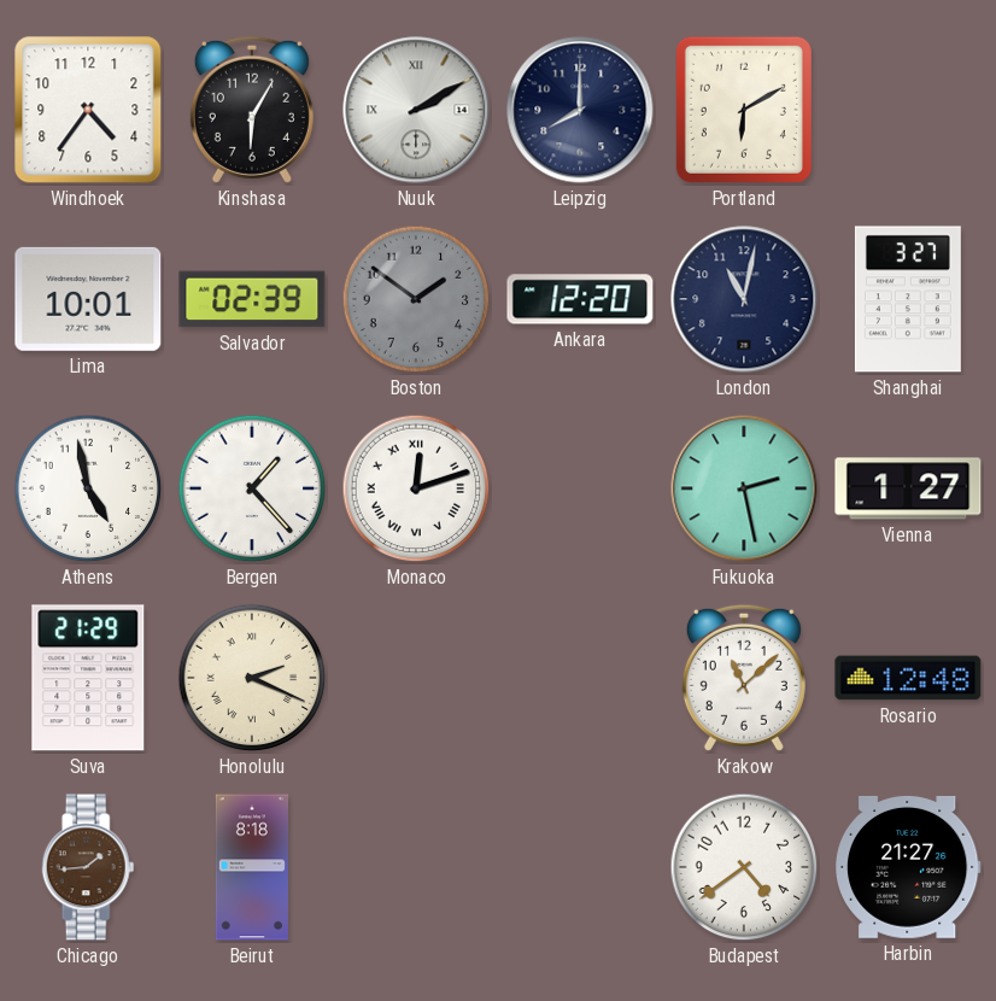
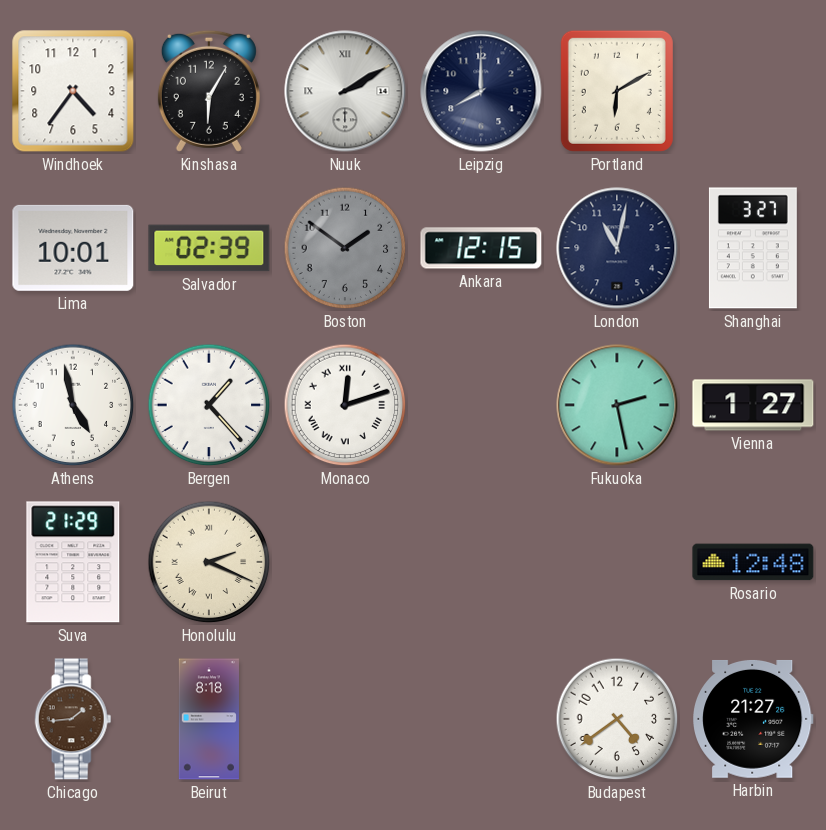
Ankara: 12:20 -> 12:15 (481, 248)
Krakow: 11:08 -> none (744, 678)
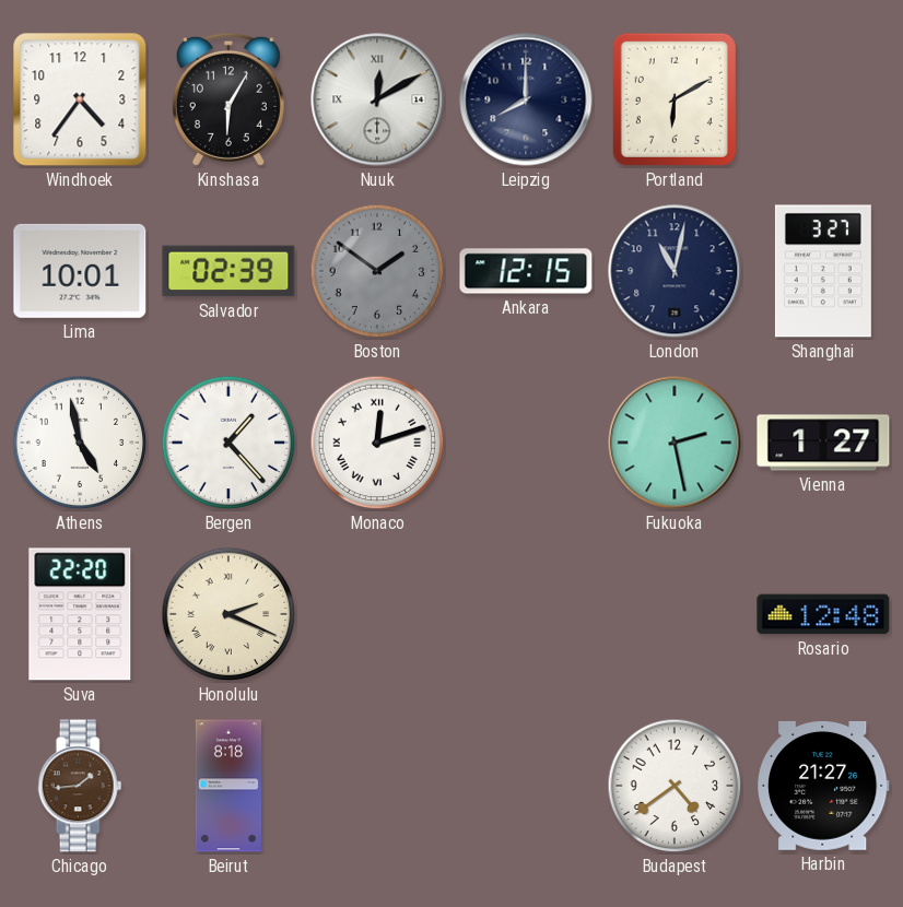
Nuuk: 2:10 -> 12:10 (377, 99)
Suva: 21:29 -> 22:20 (80, 614)
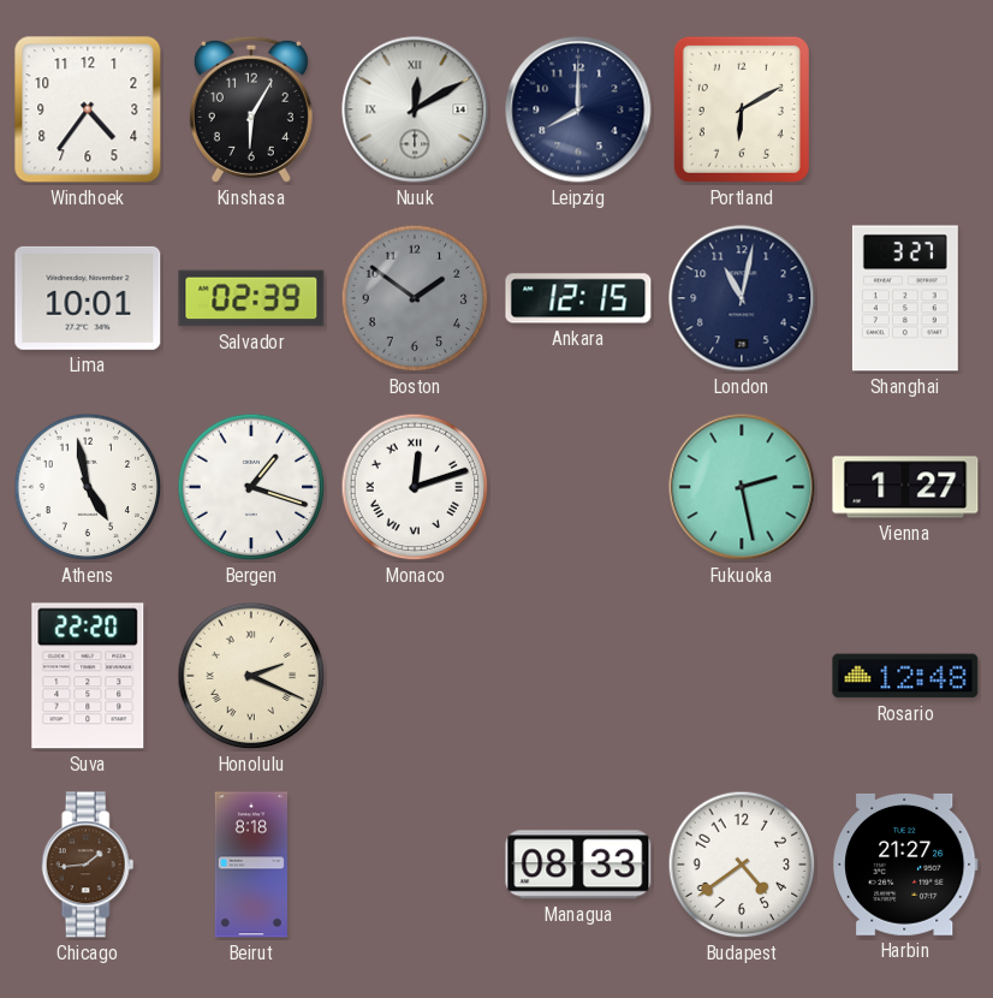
Bergen: 1:23 -> 1:18 (251, 487)
Managua: none -> 08:33 (578, 865)
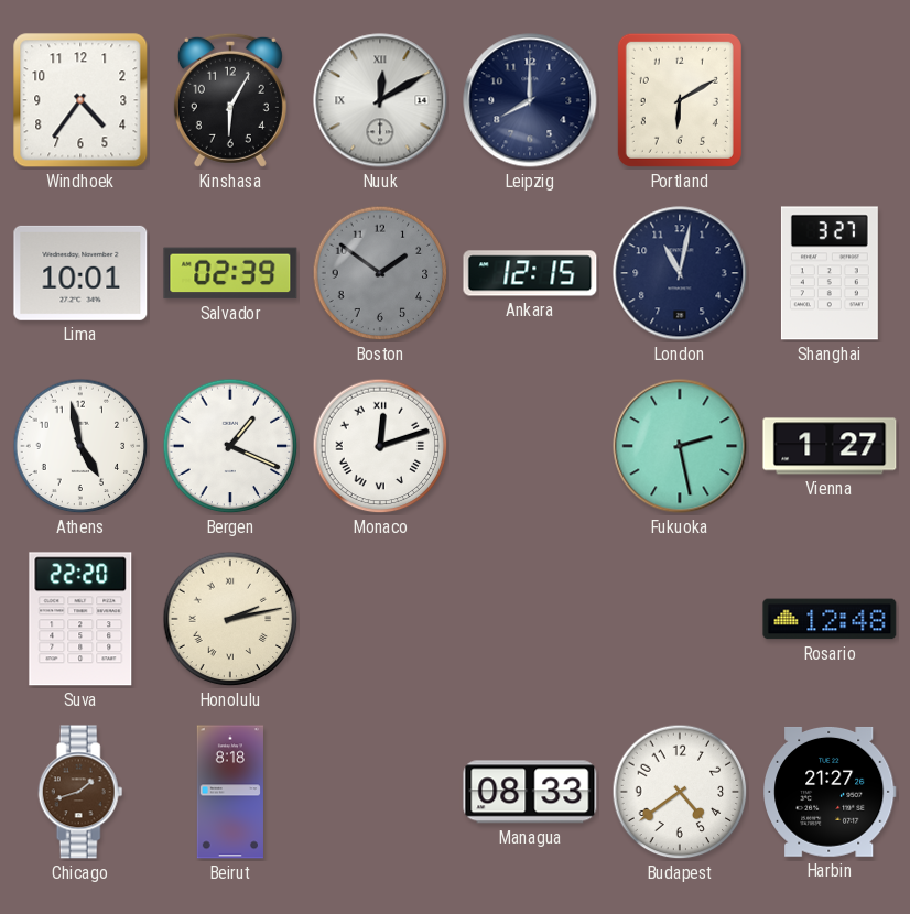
Bergen: 1:18 -> 1:19 (230, 446)
Honolulu: 2:19 -> 2:13 (230, 619)
Chicago: 1:44 -> 1:42 (80, 792)
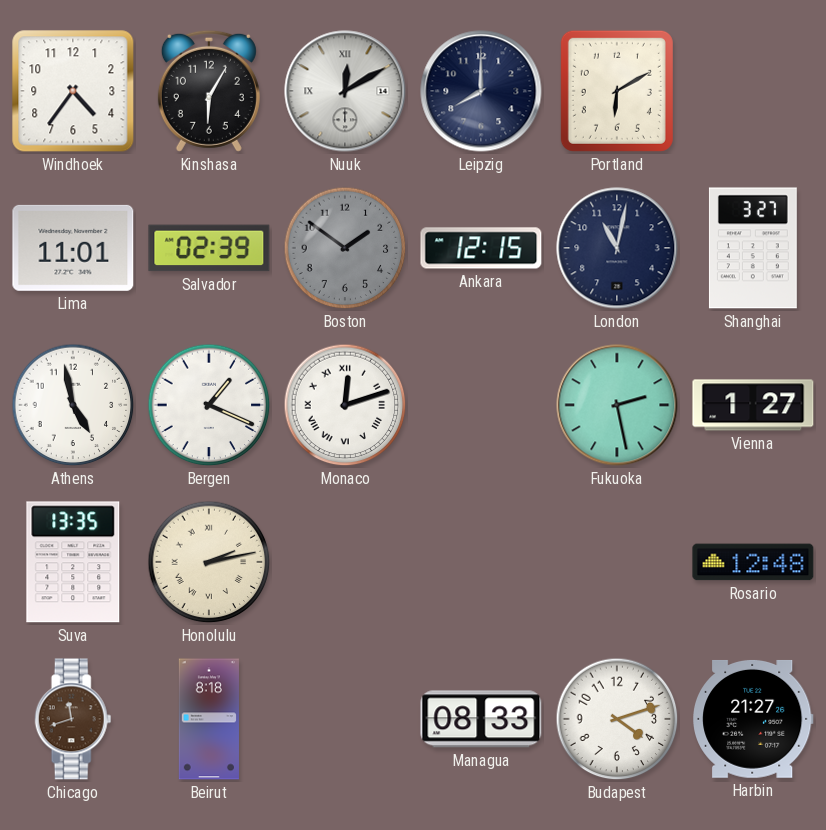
Lima: 10:01 -> 11:01 (73, 248)
Suva: 22:20 -> 13:35 (73, 562)
Chicago: 1:42 -> 11:42 (73, 719)
Budapest: 4:39 -> 4:12 (617, 719)
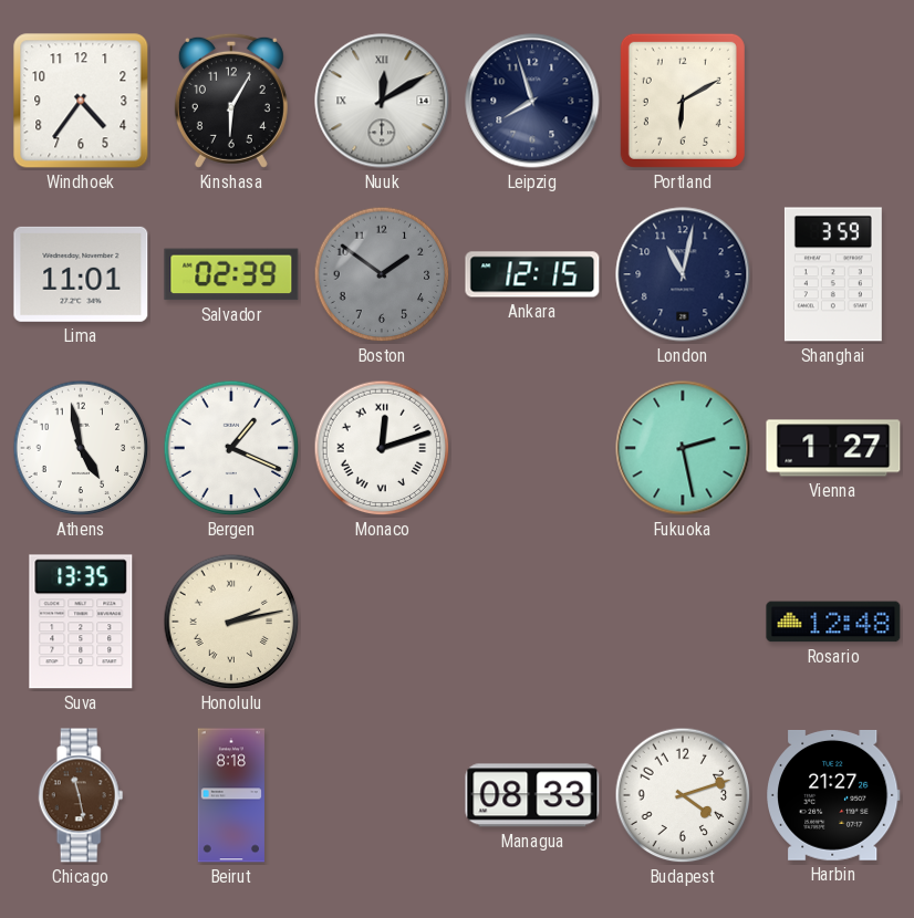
Leipzig: 8:00 -> 7:57 (532, 101)
Shanghai: 3:27 -> 3:59 (833, 274)
Chicago: 11:42 -> 11:28 (81, 795)
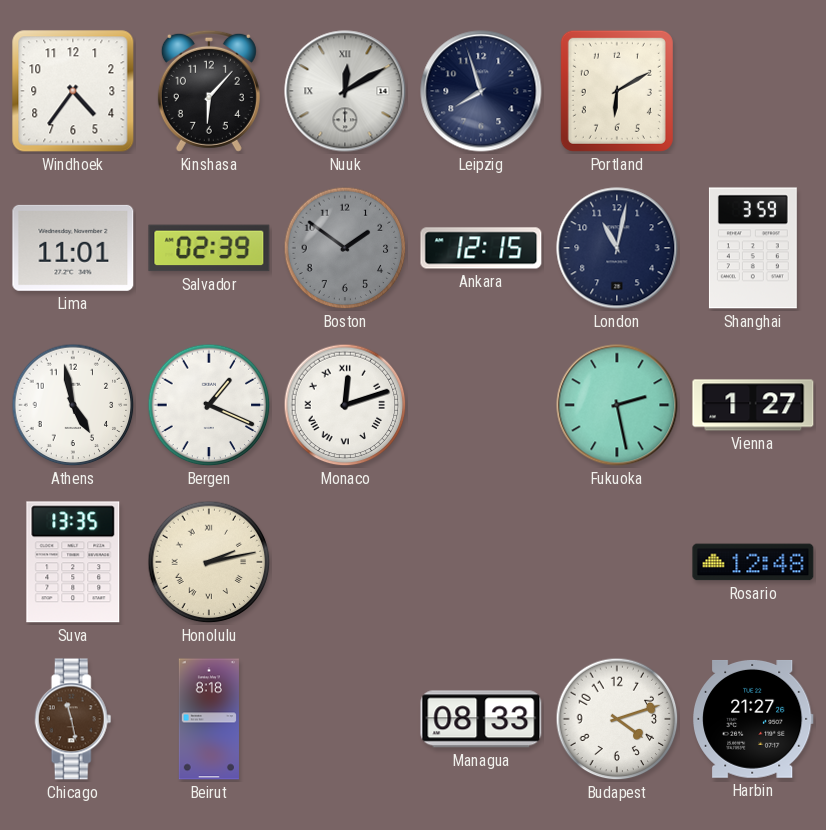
Kinshasa: 6:05 -> 6:07 (209, 91)
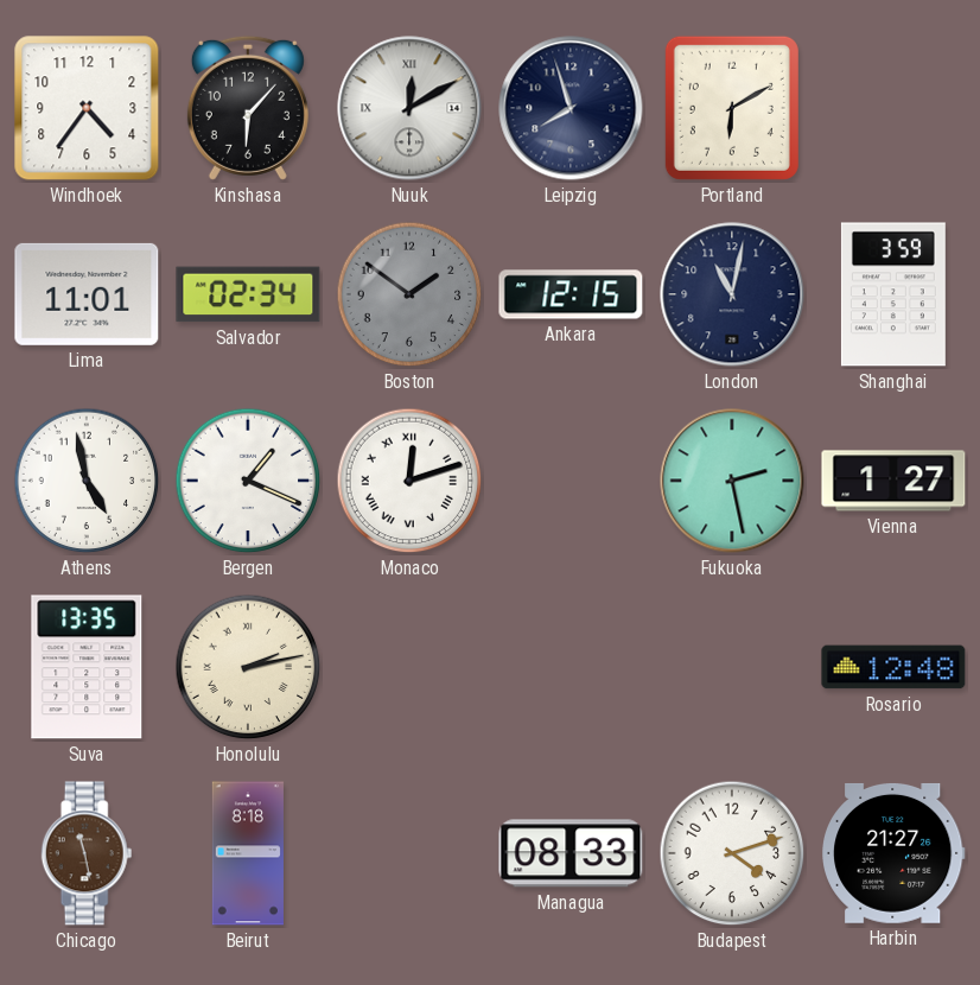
Salvador: 02:39 -> 02:34 (248, 294)
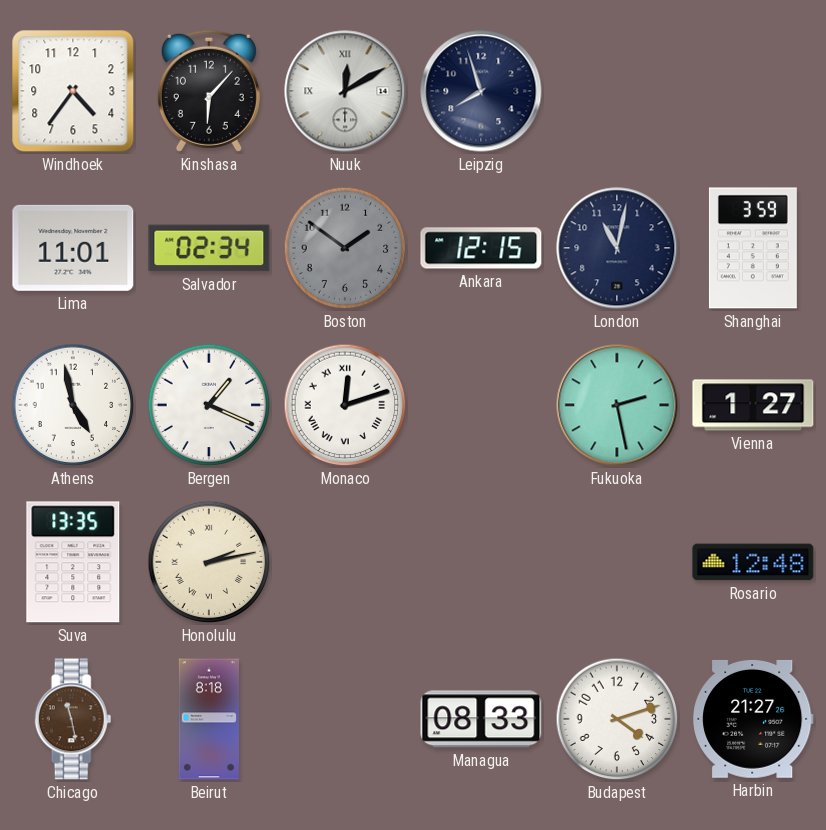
Portland: 6:10 -> none (732, 108)
